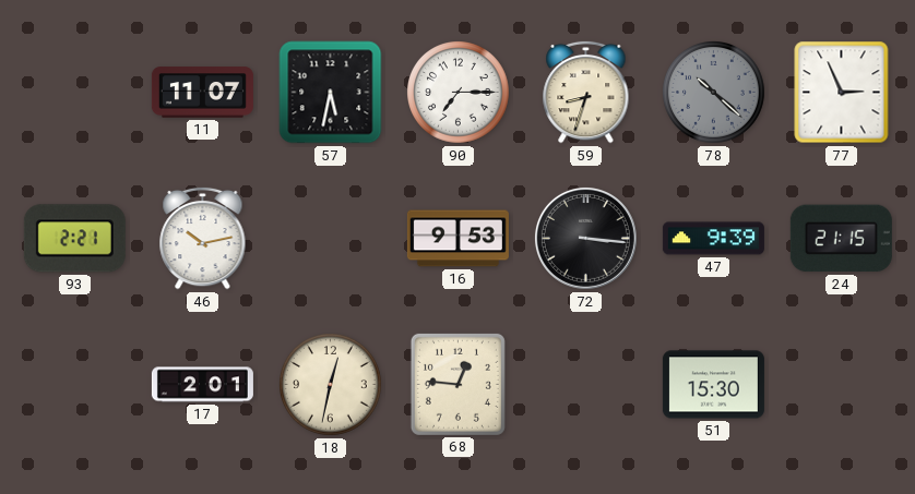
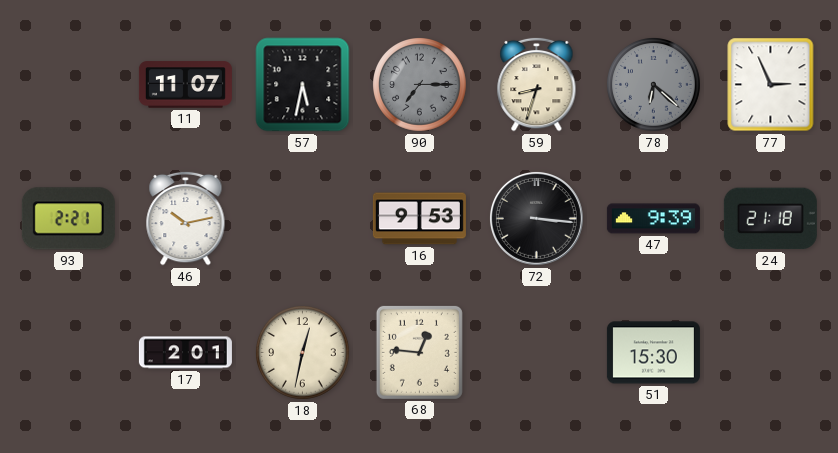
90 dial: white -> grey (420, 85)
78: 10:22 -> 6:22 (654, 85)
24: 21:15 -> 21:18 (770, 219)
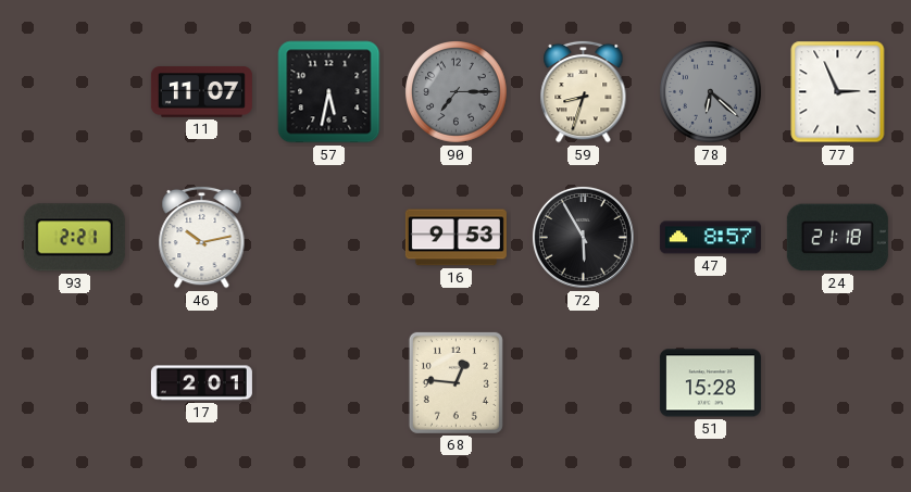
72: 3:16 -> 5:55 (583, 237)
47: 9:39 -> 8:57 (710, 238)
18: 12:32 -> none (303, 353)
51: 15:30 -> 15:28 (710, 383)
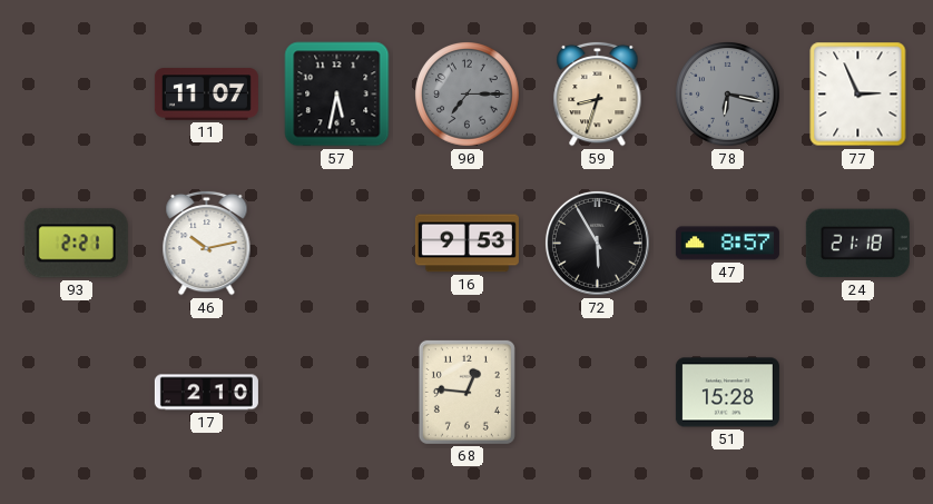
78: 6:22 -> 6:17 (728, 95)
17: 2:01 -> 2:10 (206, 393)
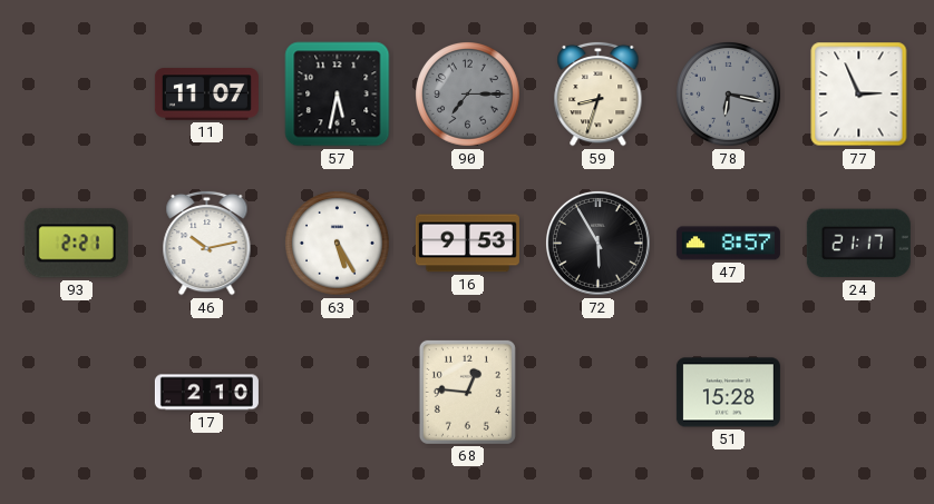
63: none -> 5:25 (338, 244)
24: 21:18 -> 21:17 (858, 244)
